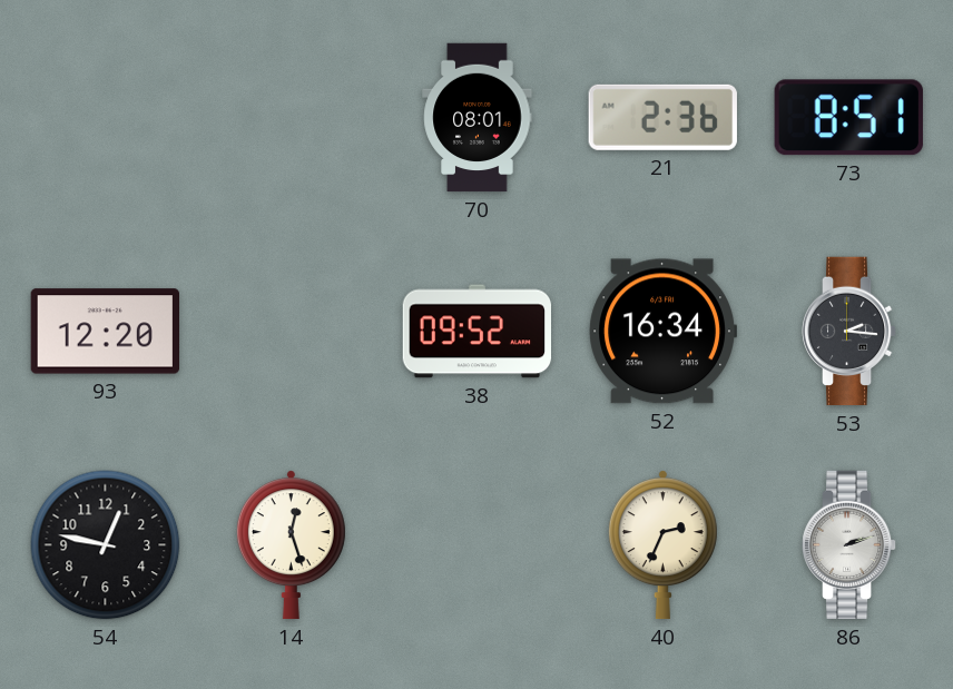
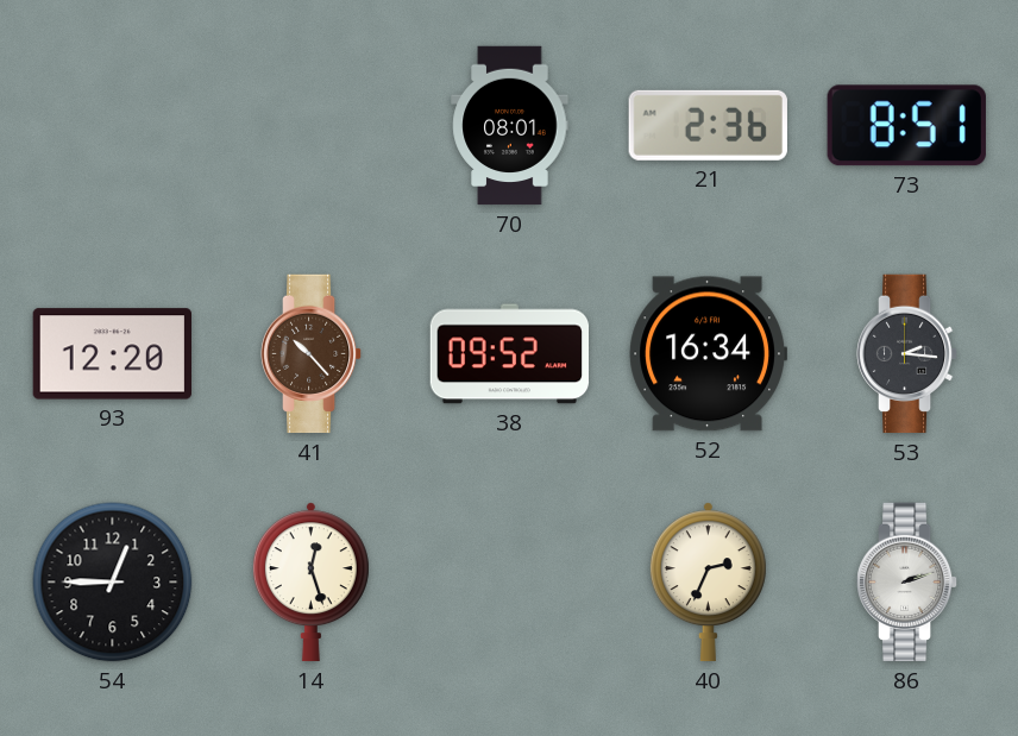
41: none -> 10:23 (312, 354)
54: 12:47 -> 12:45 (113, 583)
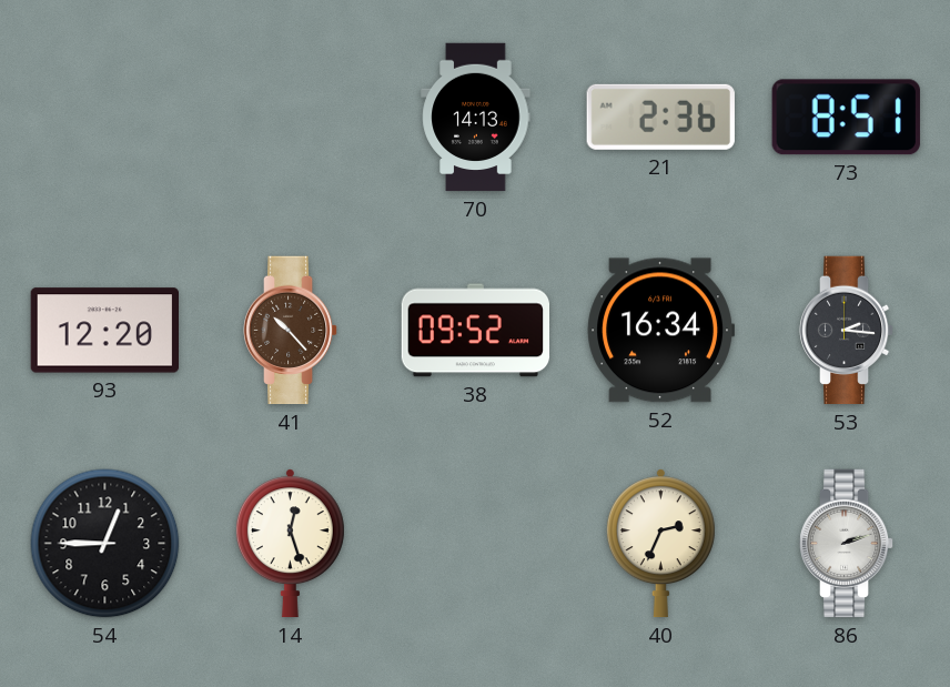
70: 08:01 -> 14:13 (476, 118)
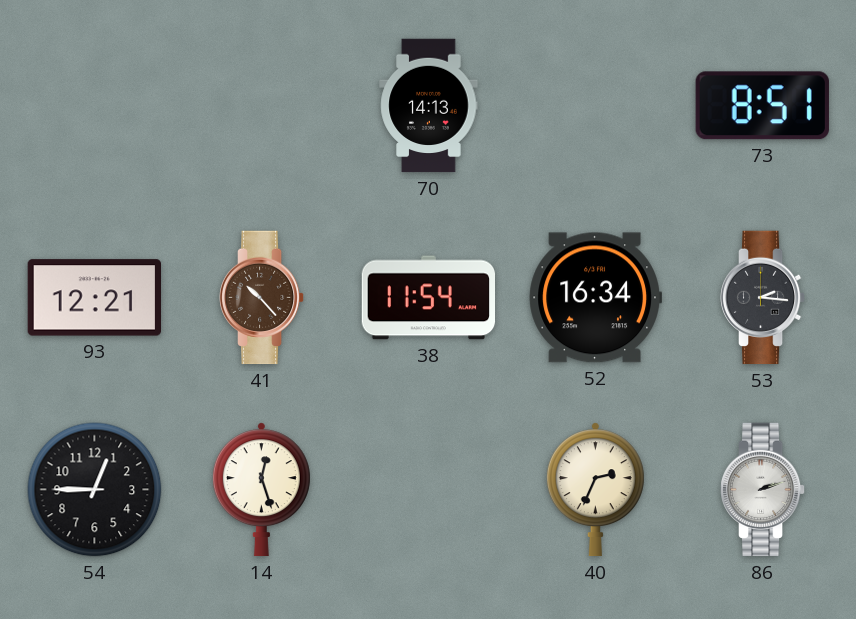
21: 2:36 -> none (660, 117)
93: 12:20 -> 12:21 (94, 298)
38: 09:52 -> 11:54 (429, 298)
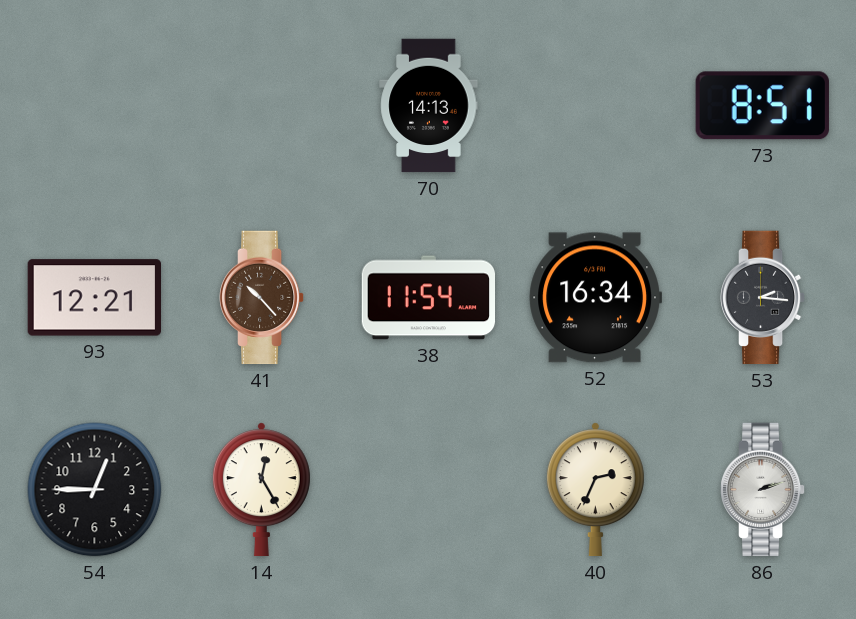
14: 12:27 -> 12:25 (261, 490)
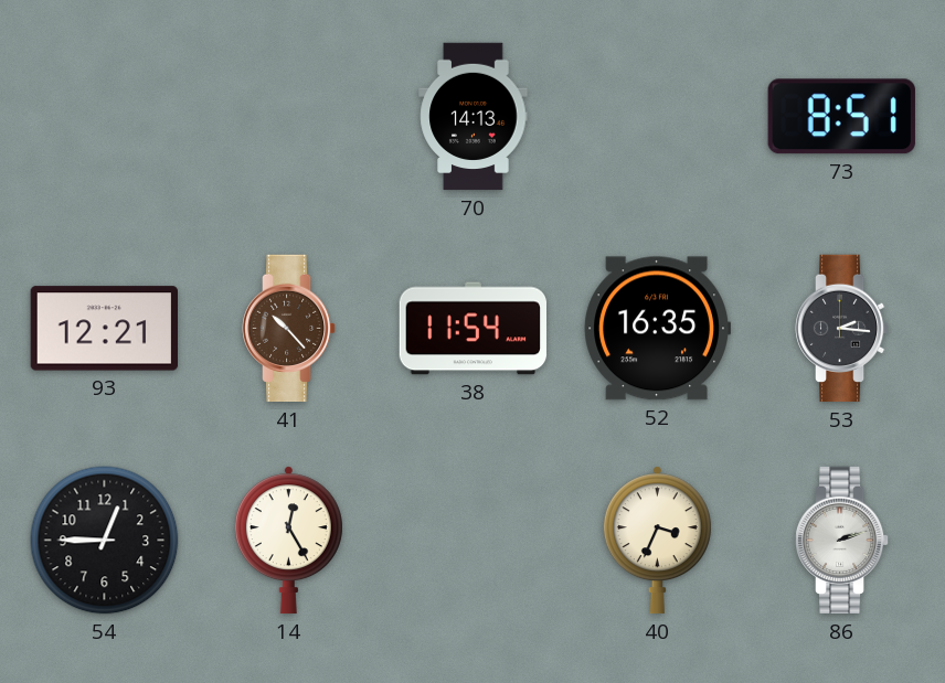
52: 16:34 -> 16:35 (657, 329)
40: 2:34 -> 3:34 (657, 541)
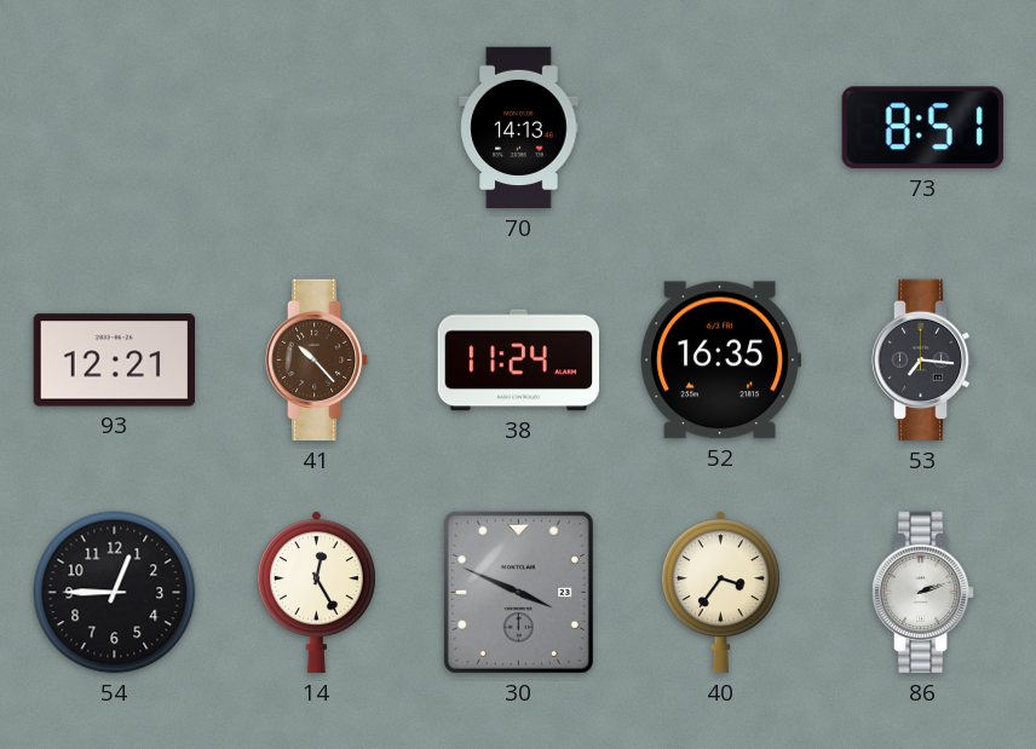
38: 11:54 -> 11:24 (519, 361)
53: 2:16 -> 7:16 (923, 361)
30: none -> 3:49 (518, 592)
40: 3:34 -> 3:36 (720, 593)
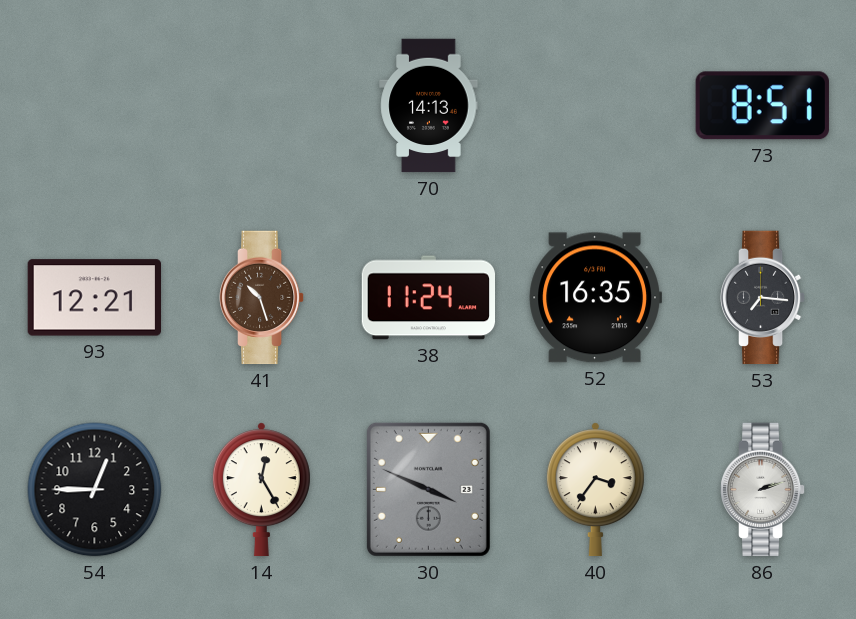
41: 10:23 -> 10:27 (262, 298)
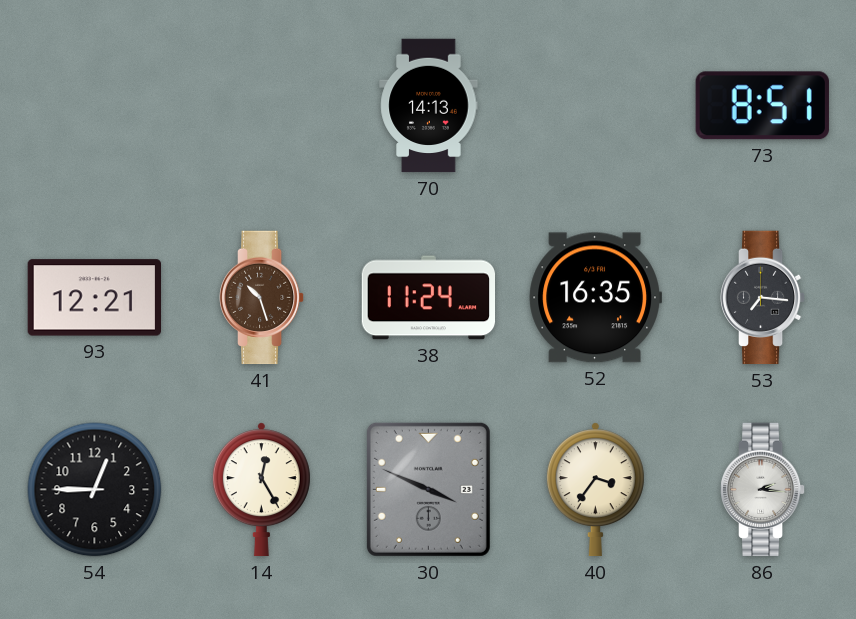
86: 2:12 -> 2:16 (763, 490)
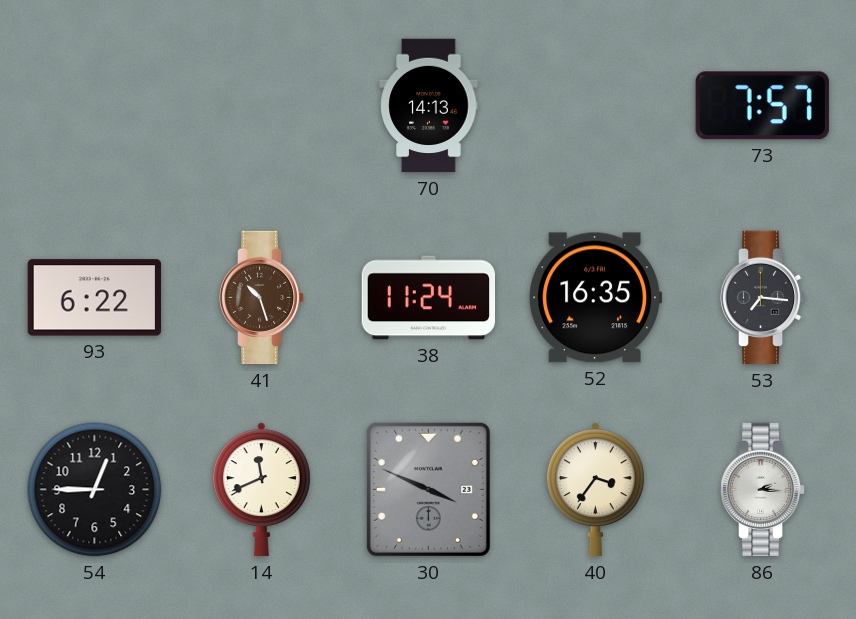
73: 8:51 -> 7:57 (762, 106)
93: 12:21 -> 6:22 (94, 298)
14: 12:25 -> 11:41 (261, 490)
